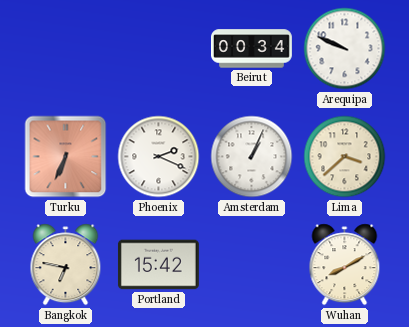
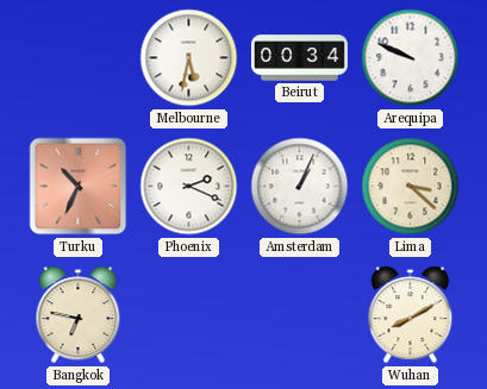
Melbourne: none -> 5:32 (189, 58)
Turku: 6:34 -> 10:34 (79, 187)
Lima: 3:38 -> 3:22 (411, 187)
Portland: 15:42 -> none (158, 265)
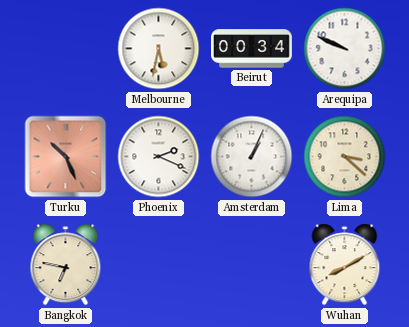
Turku: 10:34 -> 10:26 (66, 157)
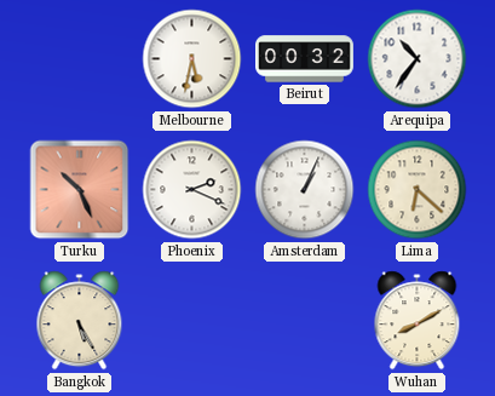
Beirut: 00:34 -> 00:32 (305, 59)
Arequipa: 9:49 -> 10:36 (418, 59)
Lima: 3:22 -> 6:22 (418, 190)
Bangkok: 6:47 -> 5:25 (80, 321)
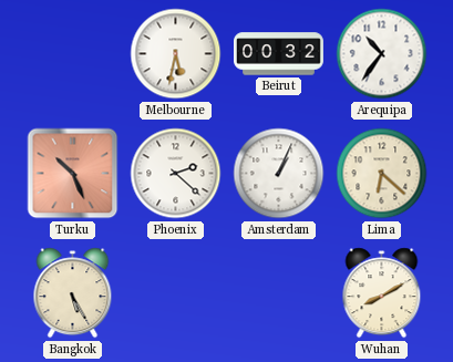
Phoenix: 2:19 -> 2:22 (176, 174)
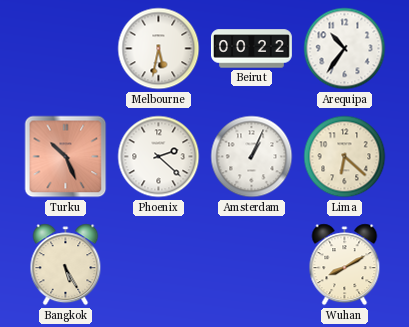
Beirut: 00:32 -> 00:22 (252, 49)
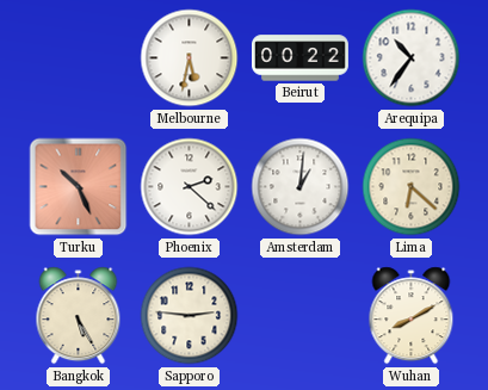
Amsterdam: 1:04 -> 1:01 (301, 187)
Sapporo: none -> 2:46 (190, 316)
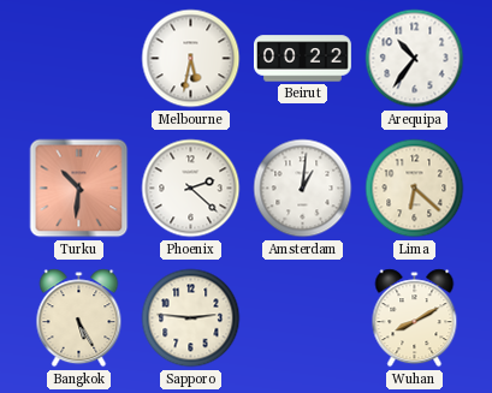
Turku: 10:26 -> 10:31 (79, 189)
